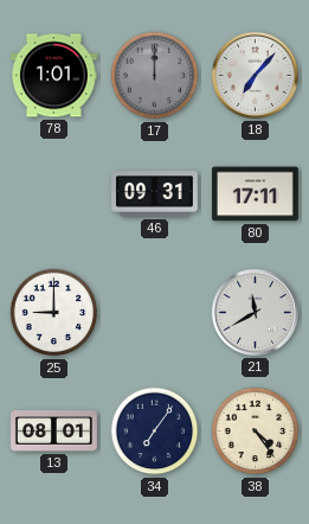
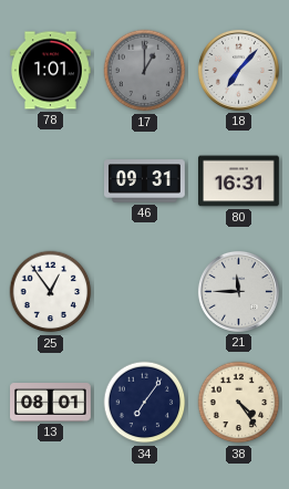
17: 12:00 -> 1:00 (145, 71)
80: 17:11 -> 16:31 (239, 181)
25: 9:00 -> 12:54 (51, 292)
21: 11:40 -> 11:45 (238, 291)
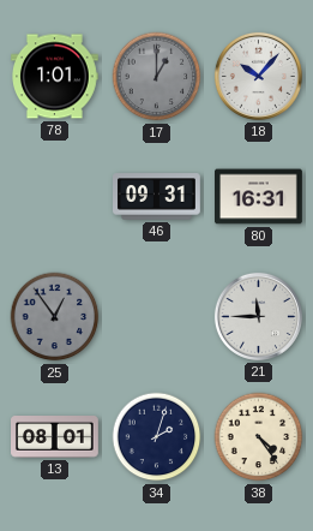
18: 7:07 -> 10:07 (258, 76)
25 dial: white -> grey (55, 317)
34: 7:06 -> 2:03 (157, 437)
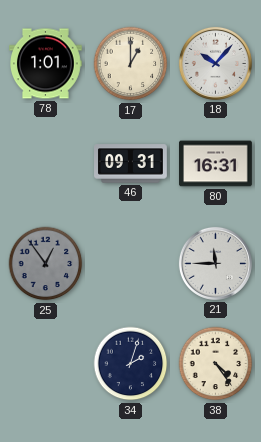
17 dial: grey -> cream (131, 64)
13: 08:01 -> none (55, 437)
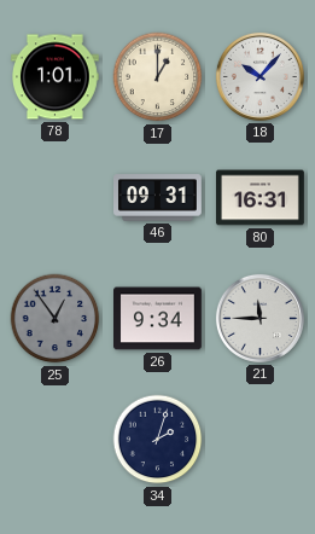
26: none -> 9:34 (158, 319)
38: 4:24 -> none (216, 364)
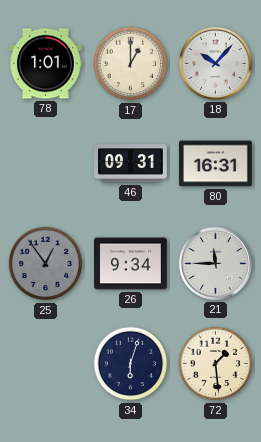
34: 2:03 -> 6:03 (131, 364)
72: none -> 1:29 (216, 364)
